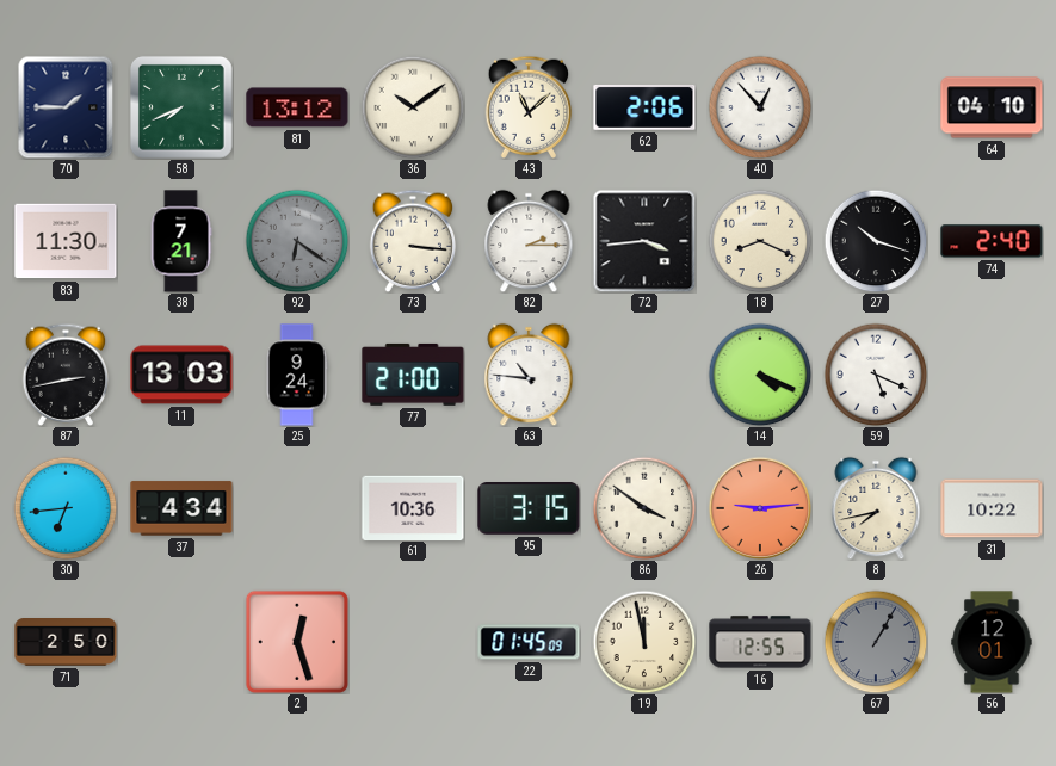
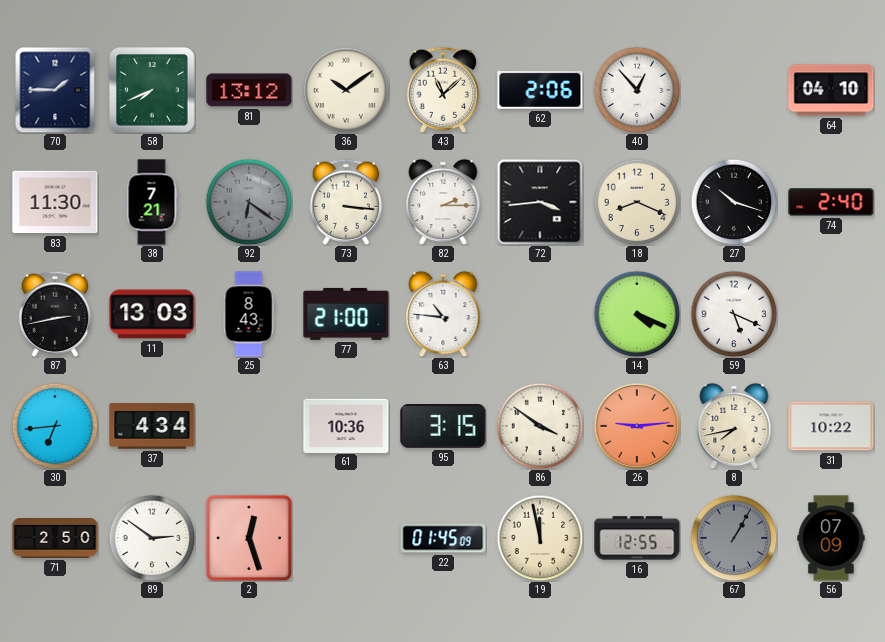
25: 9:24 -> 8:43 (249, 314)
89: none -> 2:51 (152, 538)
56: 12:01 -> 07:09 (831, 538)
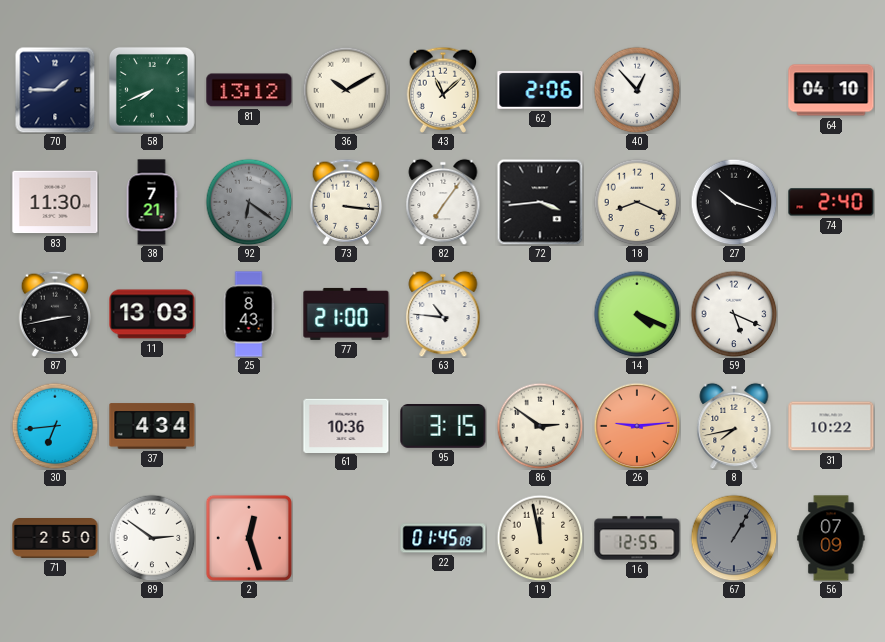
36: 10:09 -> 10:10 (346, 90)
82: 2:15 -> 7:06 (443, 202)
86: 3:51 -> 2:51 (540, 426)
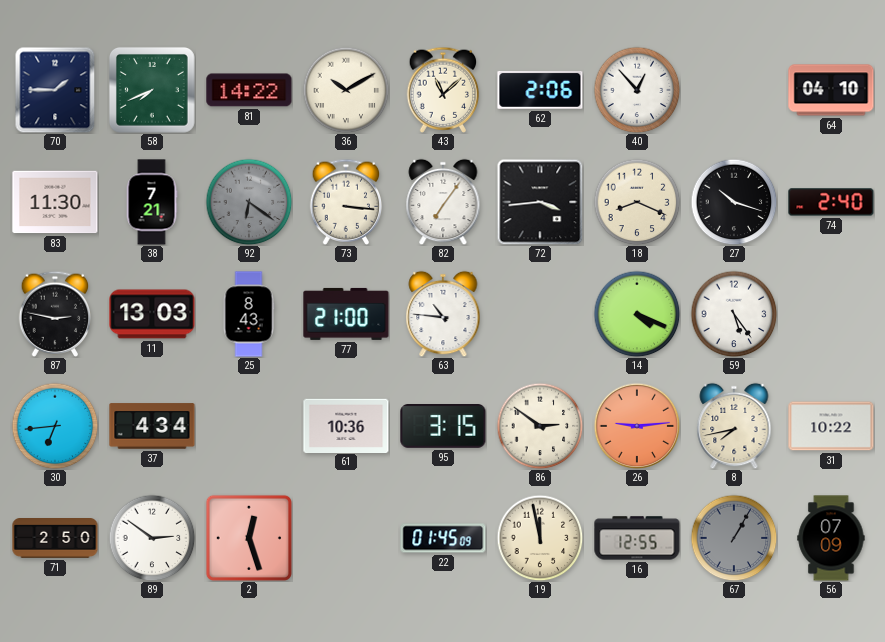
81: 13:12 -> 14:22 (249, 90)
87: 2:43 -> 2:47 (55, 314)
59: 5:19 -> 5:24 (734, 314)
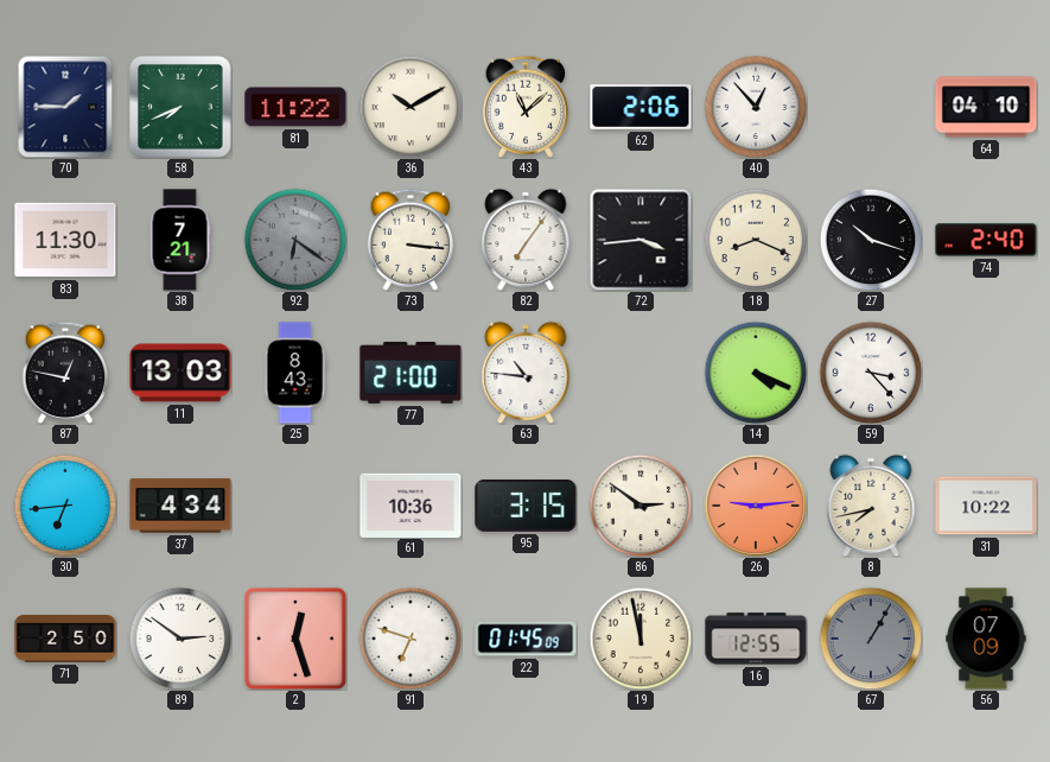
81: 14:22 -> 11:22 (295, 107)
87: 2:47 -> 12:47 (65, 373)
59: 5:24 -> 3:23 (871, 373)
91: none -> 6:48 (411, 639)
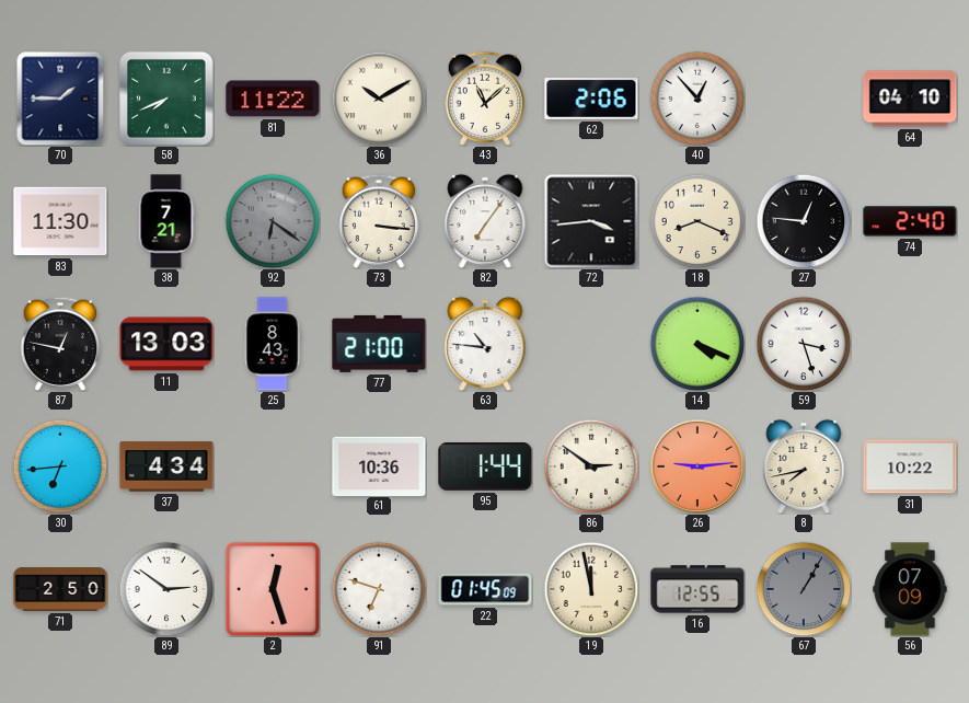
27: 10:18 -> 12:46 (804, 221)
59: 3:23 -> 3:27 (804, 344)
95: 3:15 -> 1:44 (485, 468)
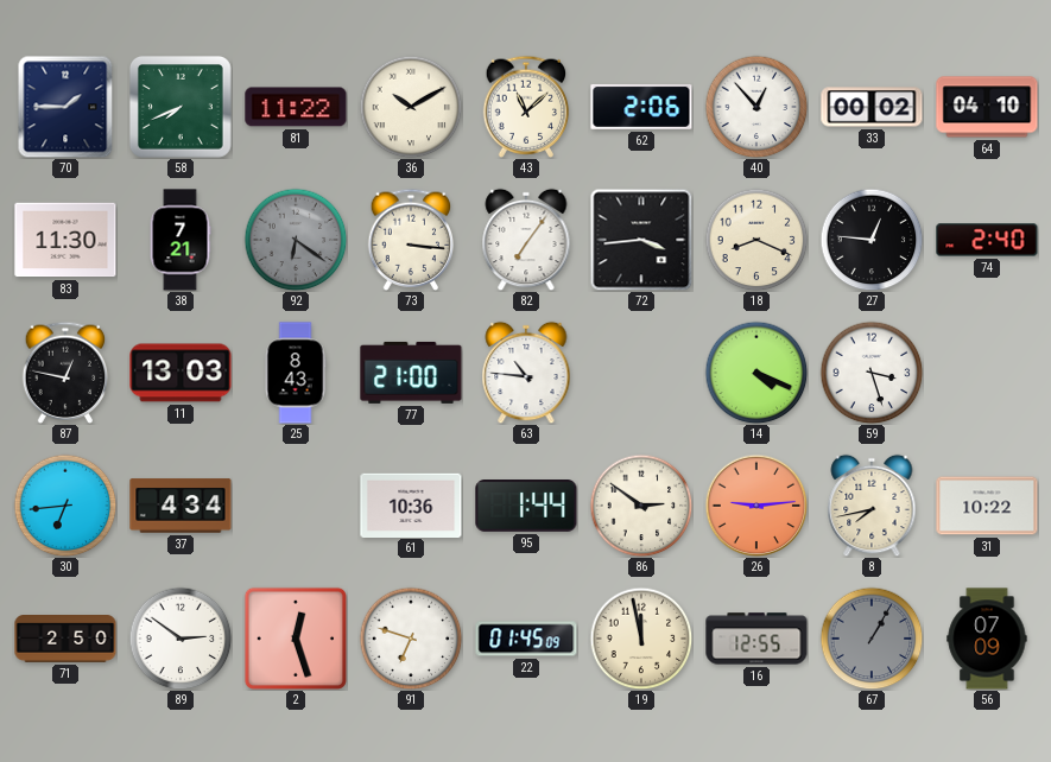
33: none -> 00:02 (872, 107)
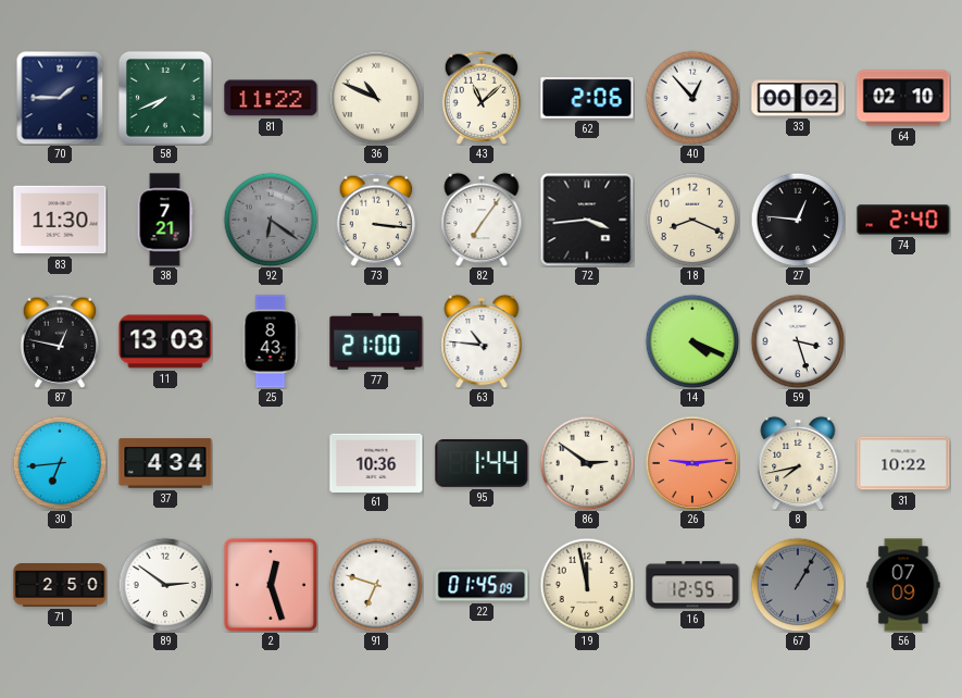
36: 10:10 -> 10:49 (376, 98)
64: 04:10 -> 02:10 (903, 98)
